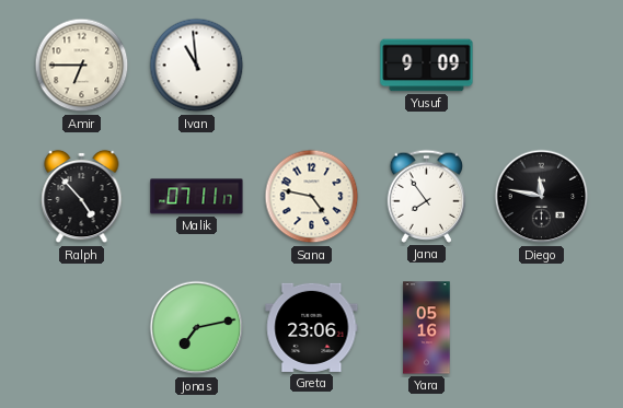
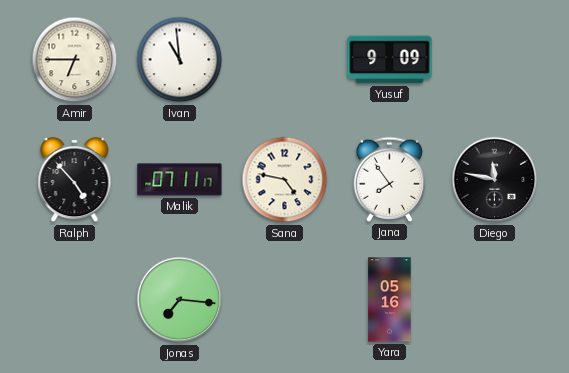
Jonas: 7:13 -> 7:16 (180, 300)
Greta: 23:06 -> none (312, 327)
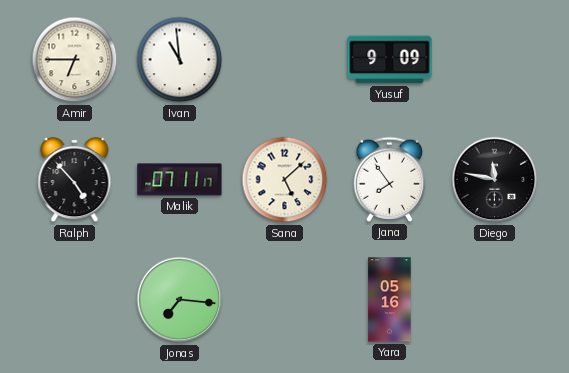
Sana: 4:47 -> 5:08 (285, 180)
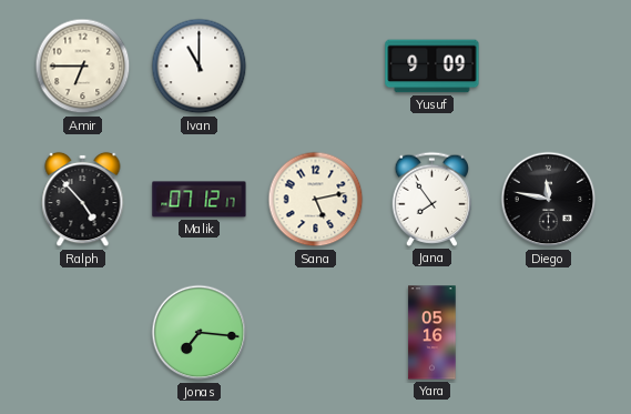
Ivan: 10:59 -> 11:00 (200, 67)
Malik: 07:11 -> 07:12 (200, 200)
Sana: 5:08 -> 5:13 (316, 200)
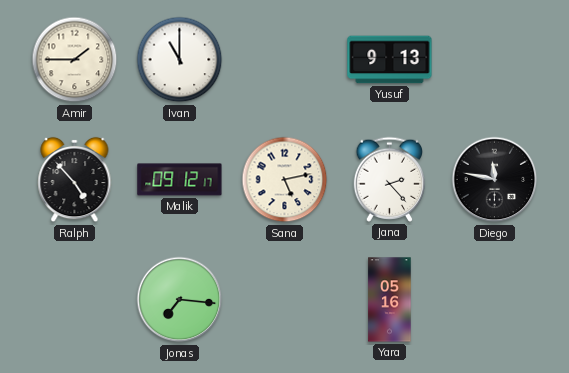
Amir: 6:45 -> 1:45 (75, 60)
Yusuf: 9:09 -> 9:13 (390, 60)
Malik: 07:12 -> 09:12 (180, 180)
Jana: 7:54 -> 2:23 (390, 179)
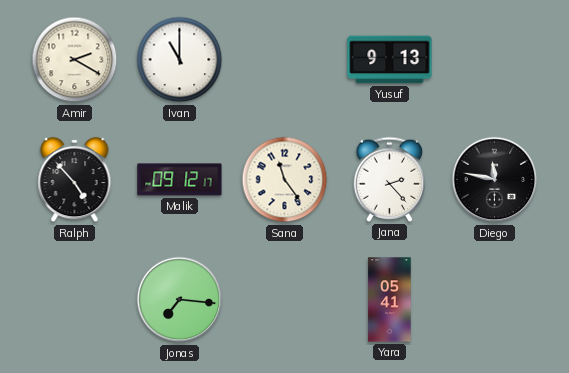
Amir: 1:45 -> 2:20 (75, 60)
Sana: 5:13 -> 11:24 (285, 180)
Yara: 05:16 -> 05:41 (390, 300)
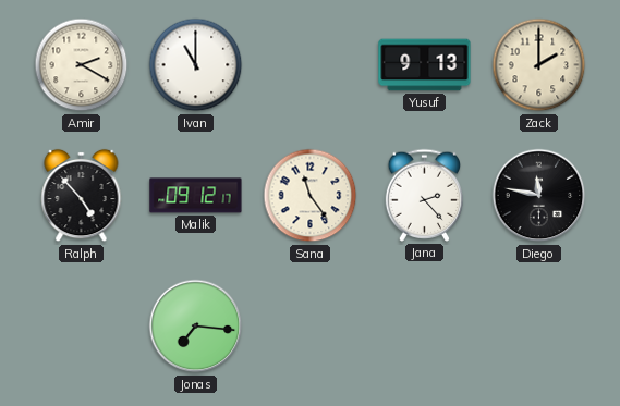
Zack: none -> 2:00 (539, 65)
Yara: 05:41 -> none (390, 300)
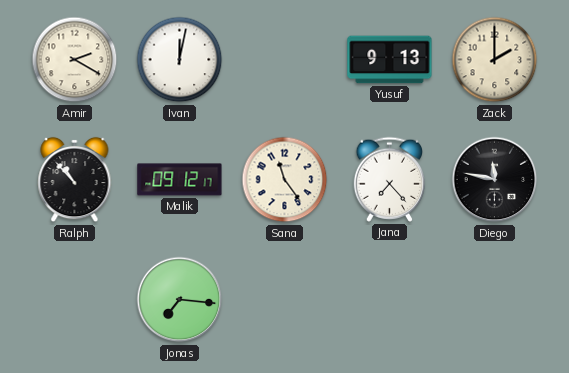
Ivan: 11:00 -> 12:02 (180, 60)
Ralph: 4:53 -> 10:53 (75, 180)
Jana: 2:23 -> 7:23 (390, 179)
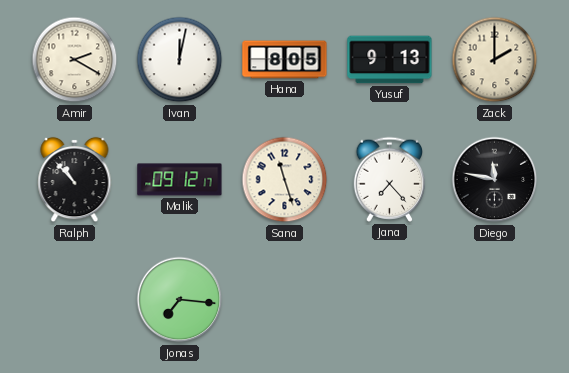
Hana: none -> 8:05 (285, 60)
Sana: 11:24 -> 11:27 (285, 180)
